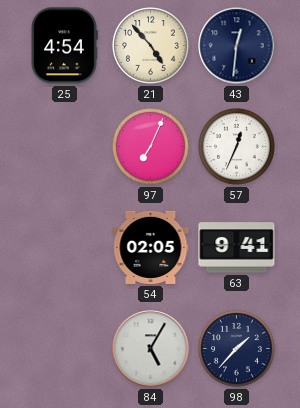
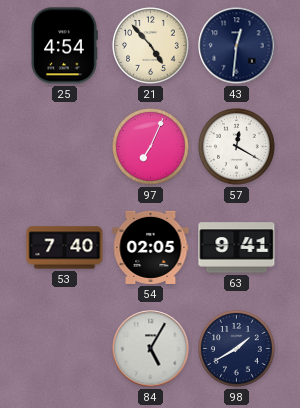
57: 12:34 -> 12:20 (237, 147)
53: none -> 7:40 (65, 248)
98: 1:37 -> 1:40 (237, 349)
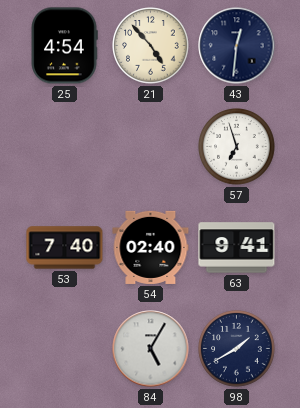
97: 7:04 -> none (151, 147)
57: 12:20 -> 6:57 (237, 147)
54: 02:05 -> 02:40 (151, 247)
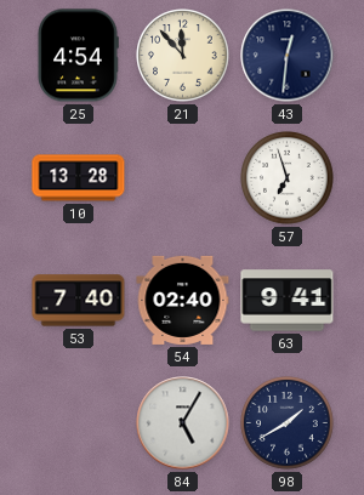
21: 4:53 -> 11:53 (183, 56)
10: none -> 13:28 (79, 178)
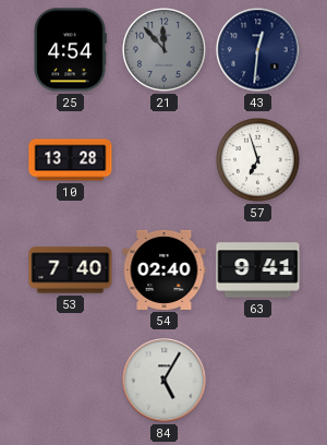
21 dial: cream -> grey (165, 50)
98: 1:40 -> none (288, 423)
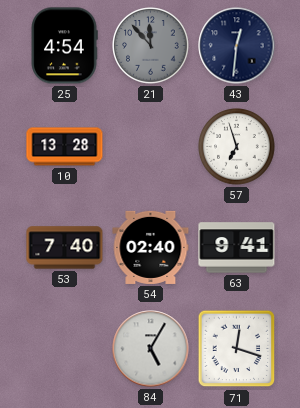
71: none -> 12:18 (237, 349)
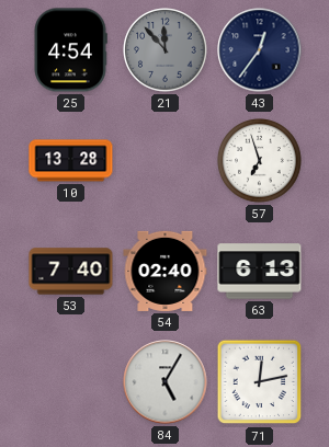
43: 12:31 -> 12:36 (260, 50)
63: 9:41 -> 6:13 (260, 272)
71: 12:18 -> 12:13 (260, 382)
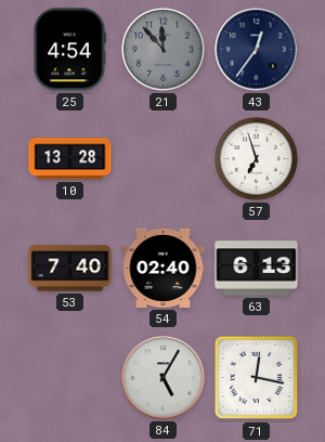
71: 12:13 -> 12:17 (257, 378)
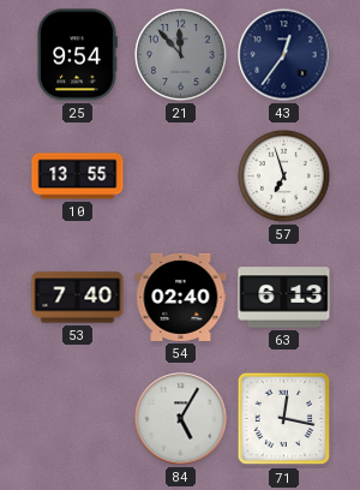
25: 4:54 -> 9:54 (77, 55)
10: 13:28 -> 13:55 (78, 177)
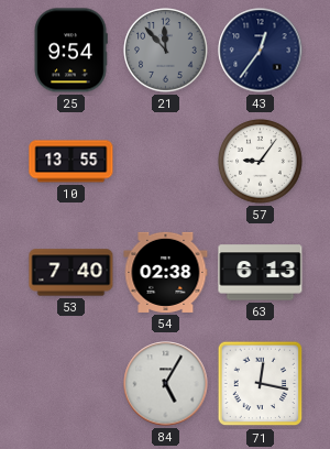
57: 6:57 -> 9:06 (261, 162)
54: 02:40 -> 02:38 (166, 272)
